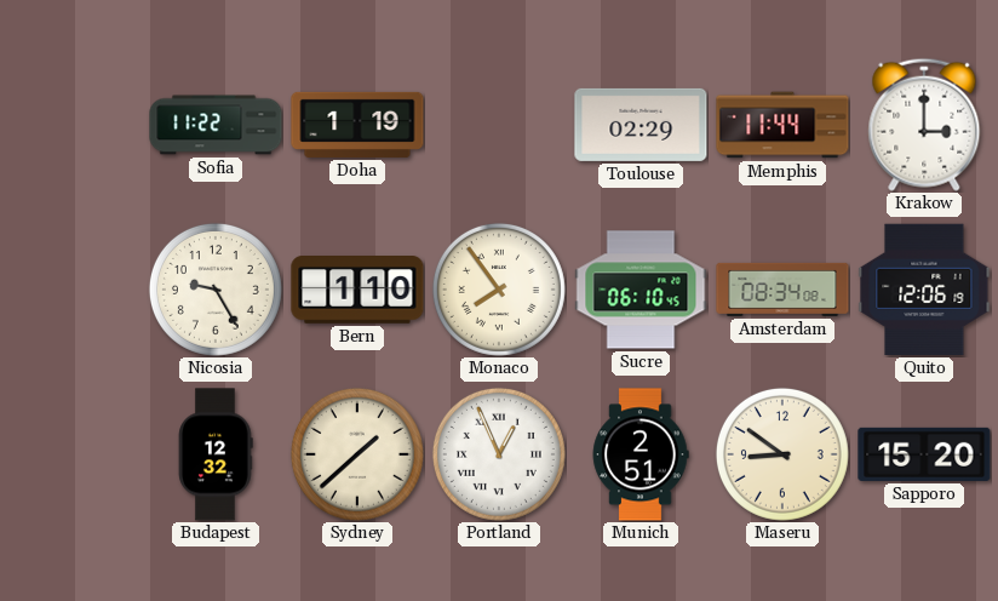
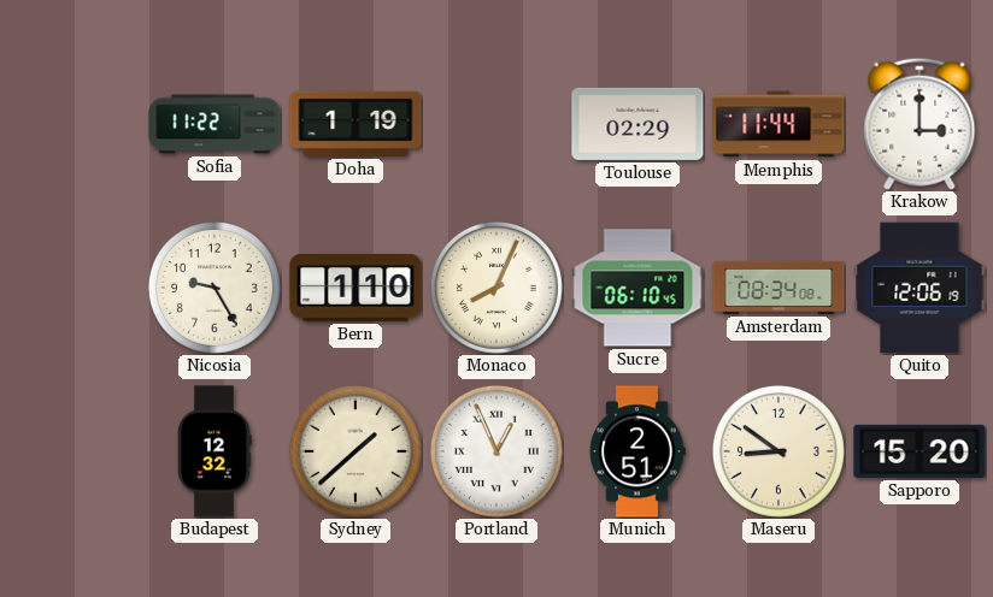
Monaco: 7:54 -> 8:04 (497, 288)
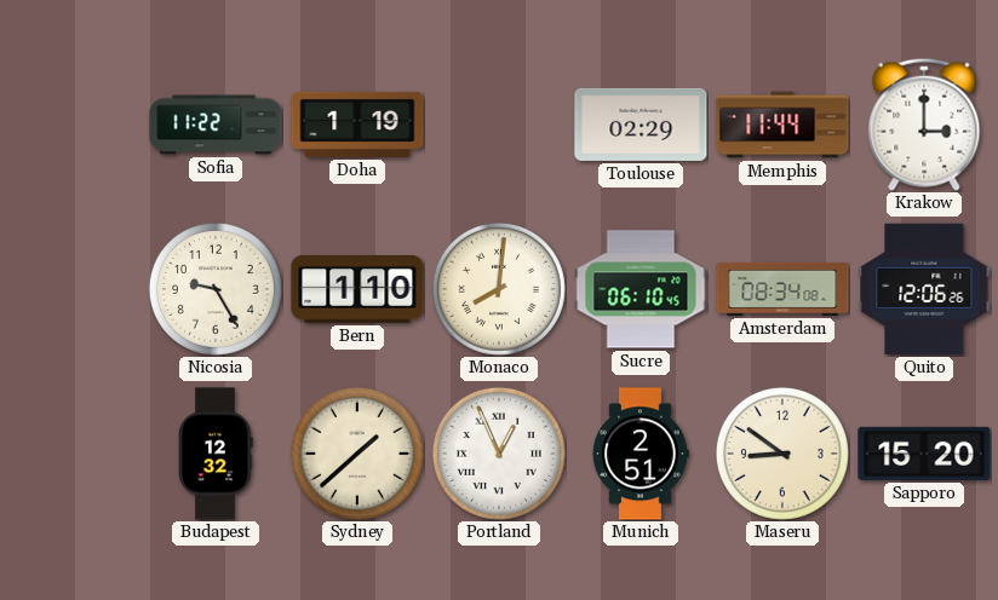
Monaco: 8:04 -> 8:01 (499, 289)
Quito: 12:06:19 -> 12:06:26 (924, 289)
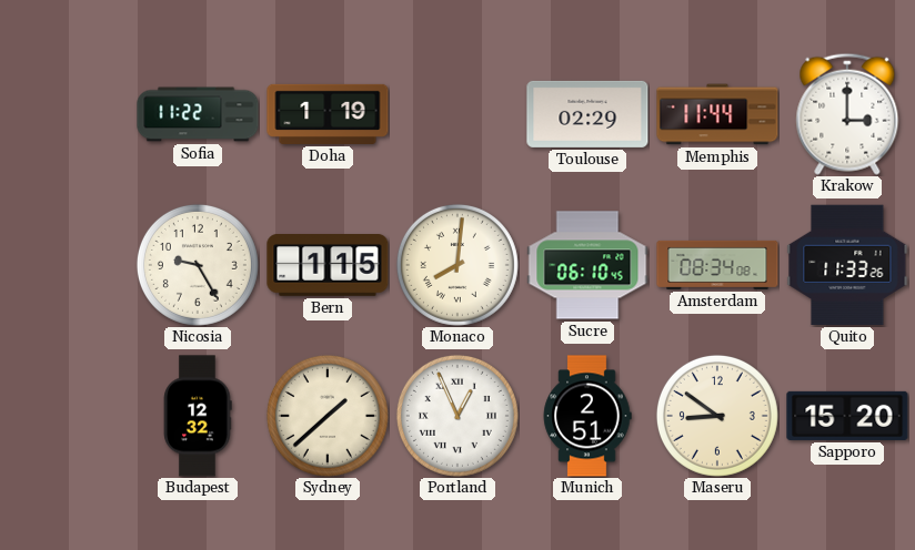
Bern: 1:10 -> 1:15 (328, 266)
Quito: 12:06 -> 11:33 (847, 265)
